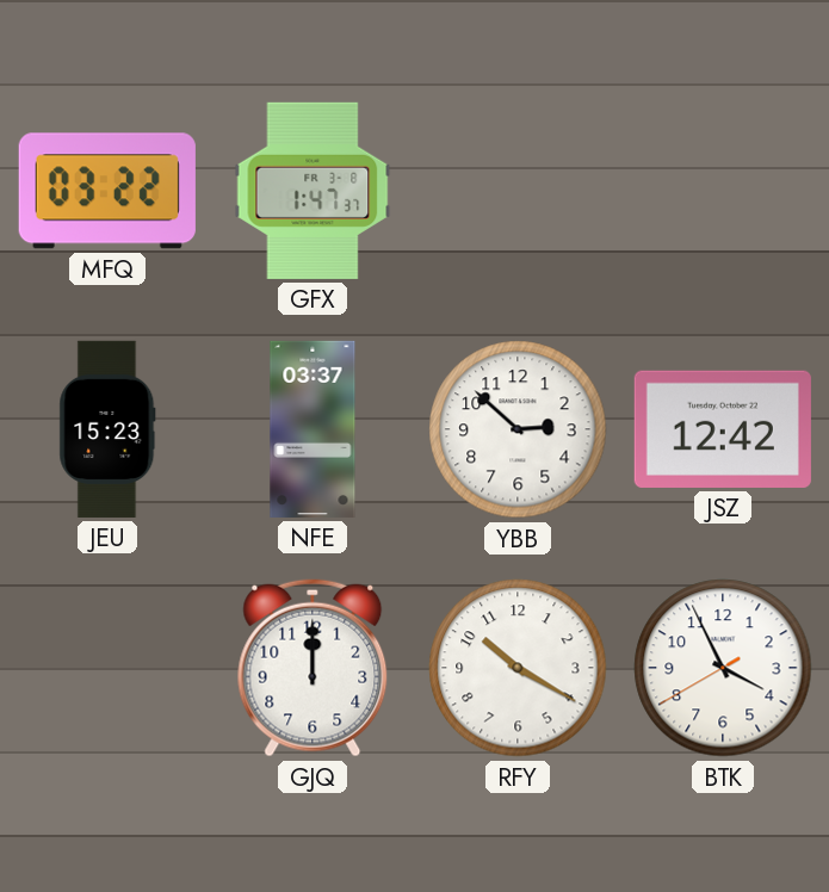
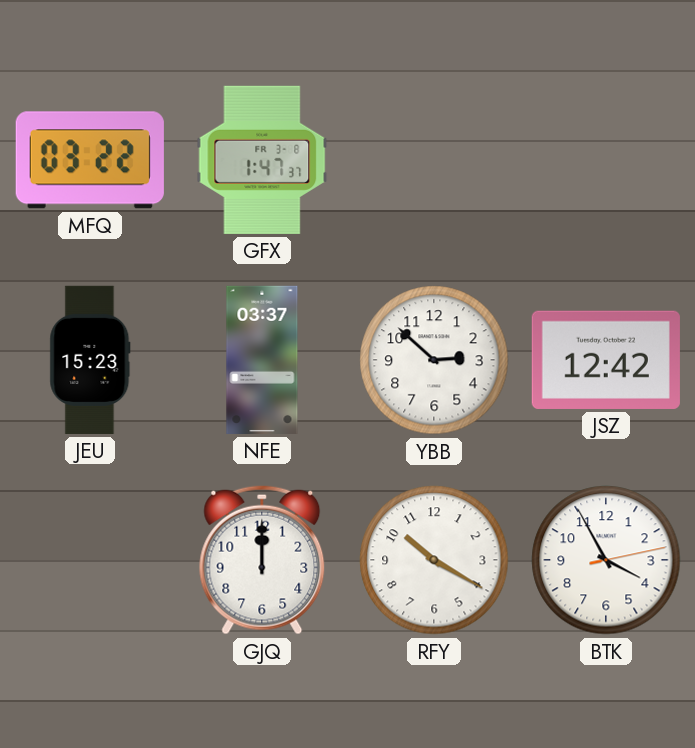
BTK: 3:55:40 -> 3:55:13 (606, 560)
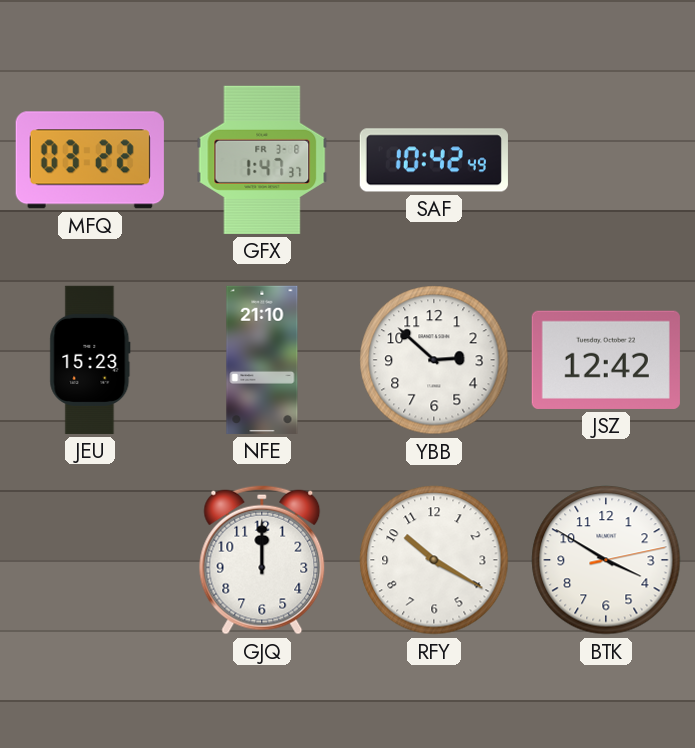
SAF: none -> 10:42 (434, 160)
NFE: 03:37 -> 21:10 (262, 360)
BTK: 3:55 -> 3:50 (606, 560)
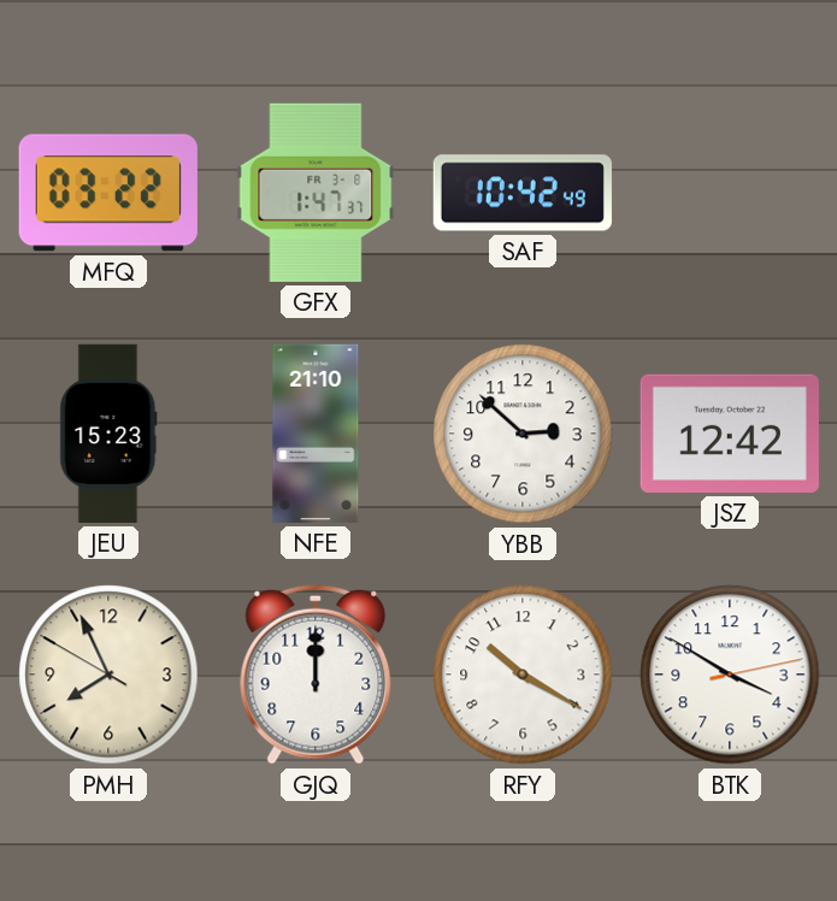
PMH: none -> 7:55 (108, 675)
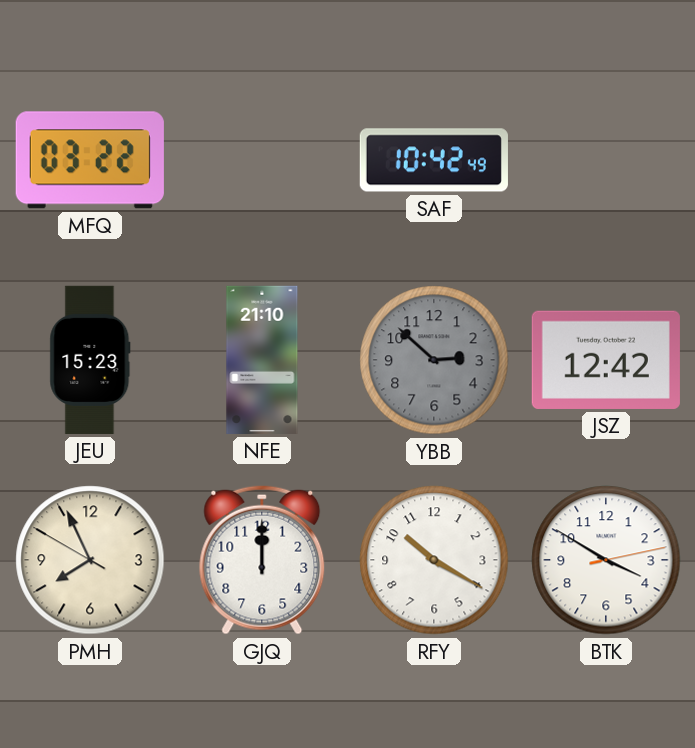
GFX: 1:47 -> none (316, 193)
YBB dial: white -> grey (434, 360)
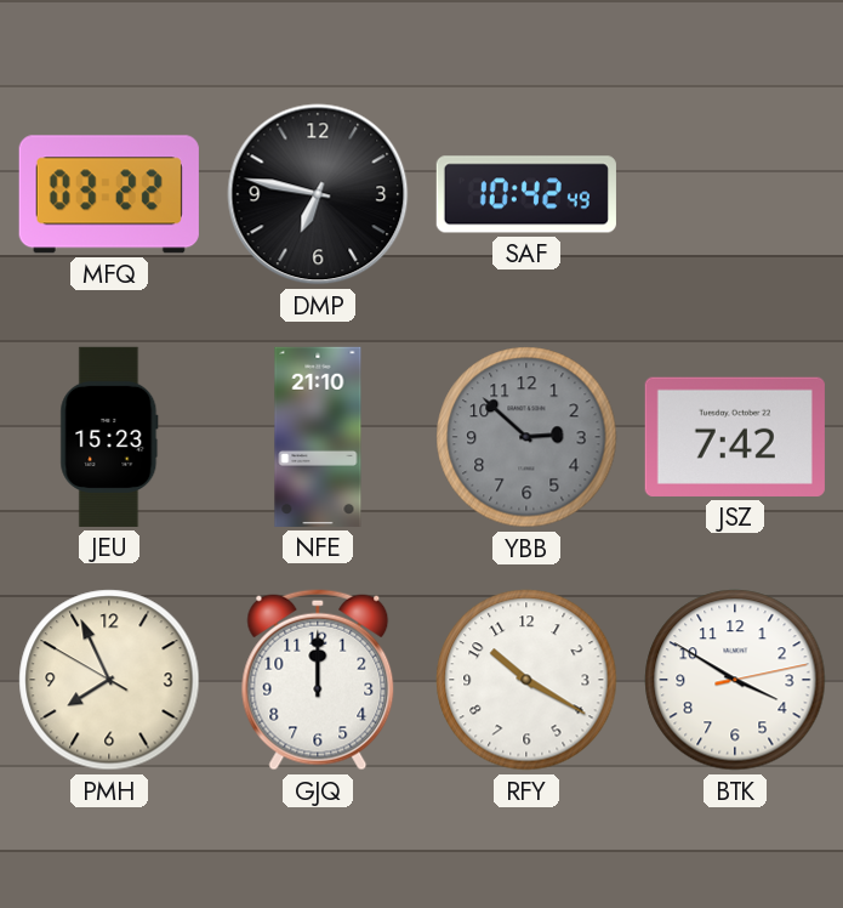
DMP: none -> 6:47 (318, 194)
JSZ: 12:42 -> 7:42 (735, 437)
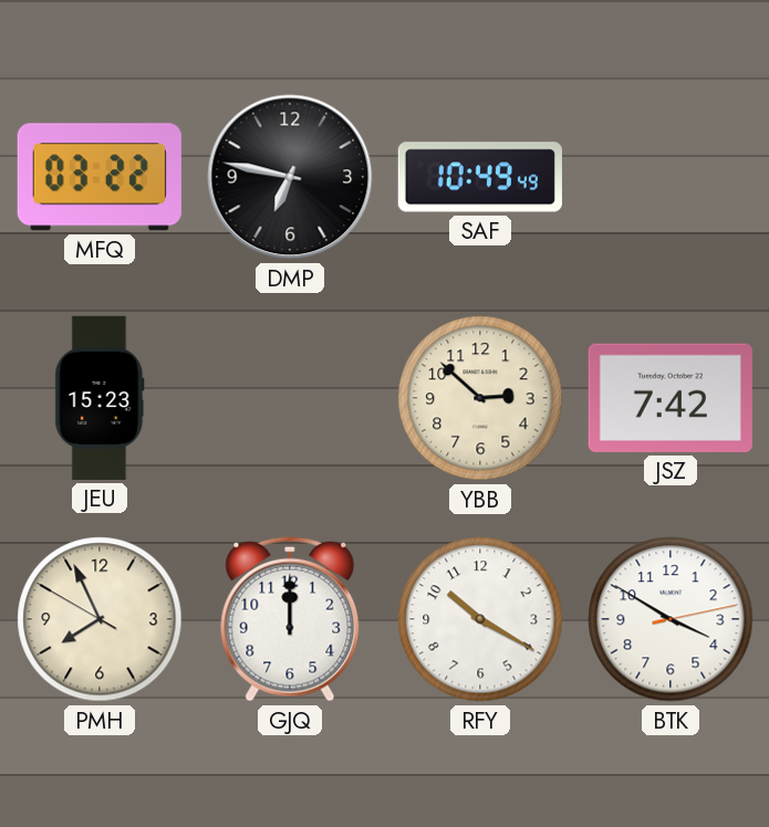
SAF: 10:42 -> 10:49 (480, 177)
NFE: 21:10 -> none (318, 437)
YBB dial: grey -> cream (480, 398)
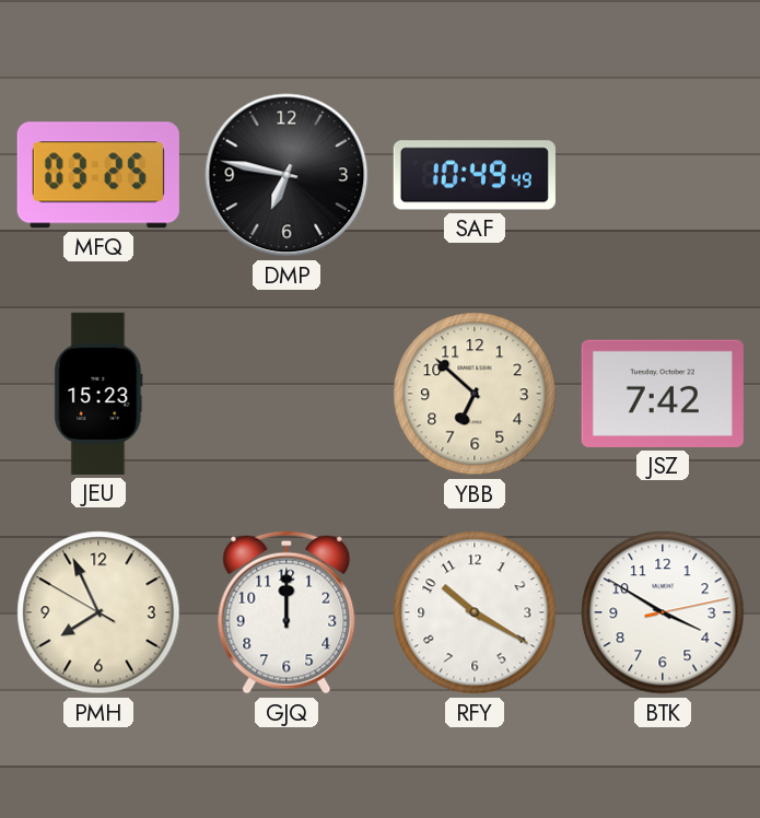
MFQ: 03:22 -> 03:25 (98, 175)
YBB: 2:52 -> 6:52 (475, 394)
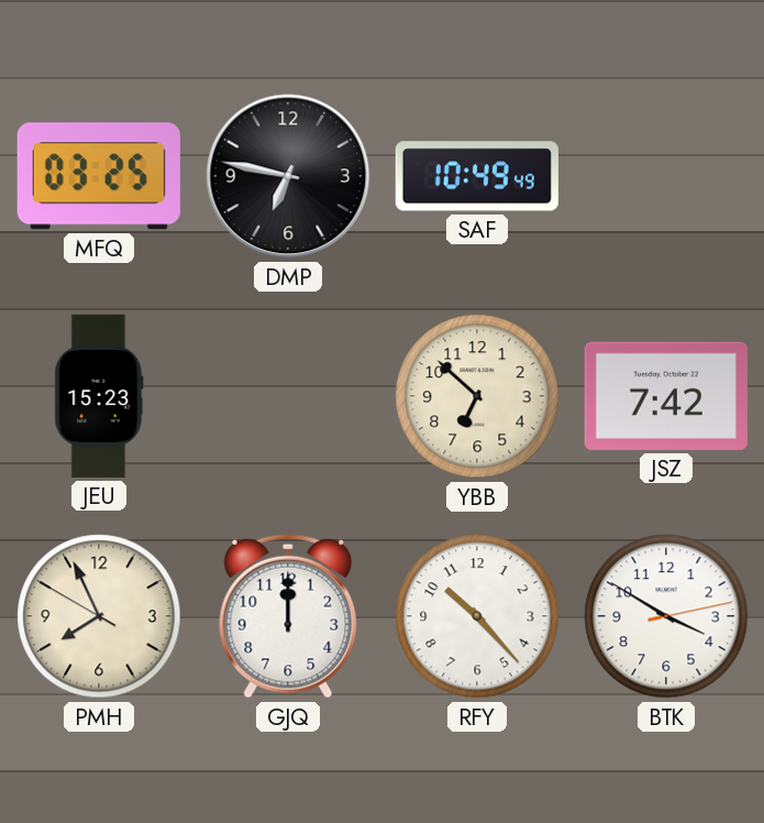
RFY: 10:20 -> 10:23 (477, 616)
